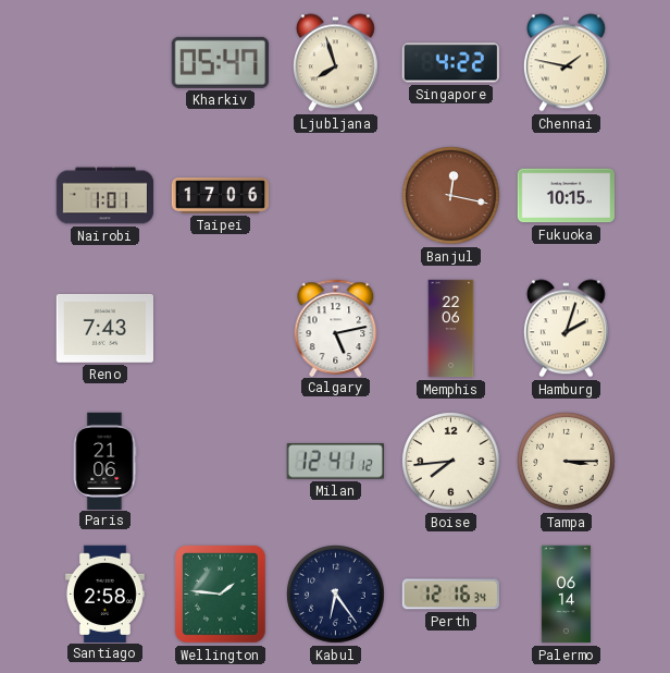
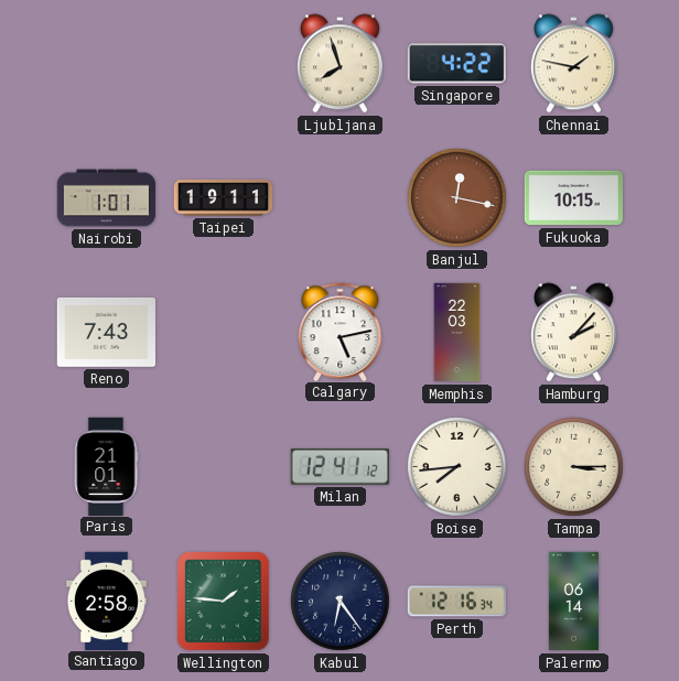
Kharkiv: 05:47 -> none (220, 62)
Taipei: 17:06 -> 19:11 (224, 198)
Memphis: 22:06 -> 22:03 (457, 333)
Hamburg: 2:03 -> 2:07 (573, 333)
Paris: 21:06 -> 21:01 (106, 466)
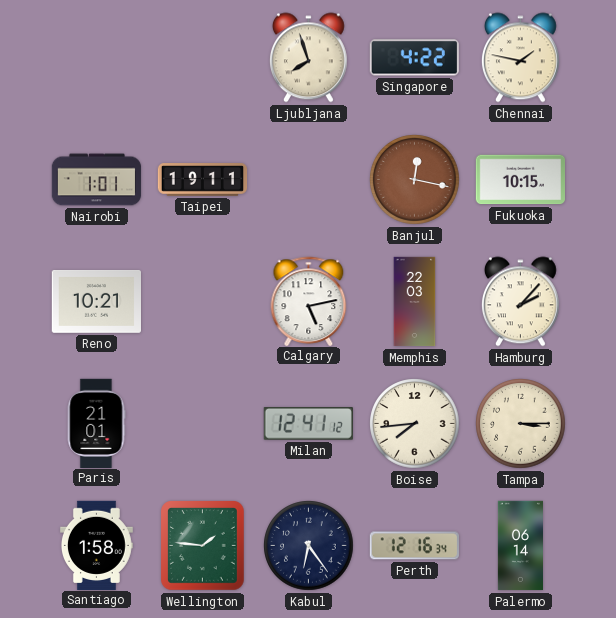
Reno: 7:43 -> 10:21 (96, 301)
Santiago: 2:58 -> 1:58 (96, 545)
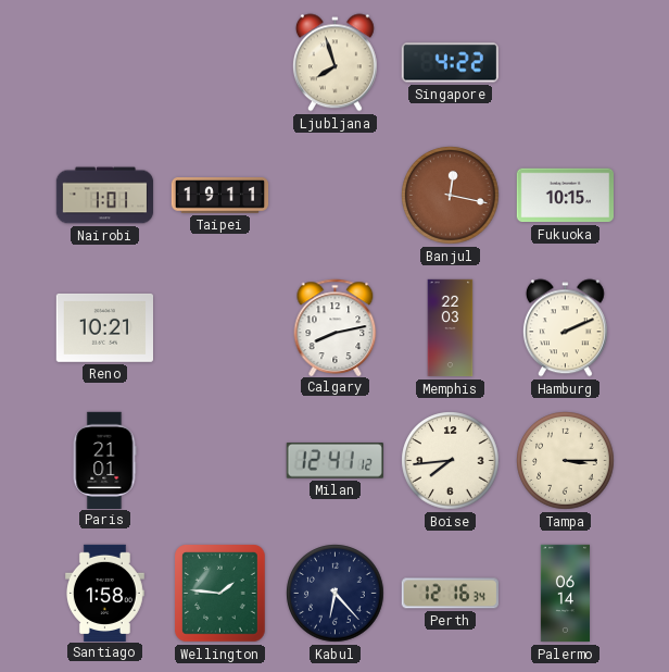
Chennai: 1:47 -> none (520, 58)
Calgary: 5:13 -> 8:13 (336, 327)
Hamburg: 2:07 -> 2:11 (565, 328)
Kabul: 6:24 -> 6:23 (336, 594)
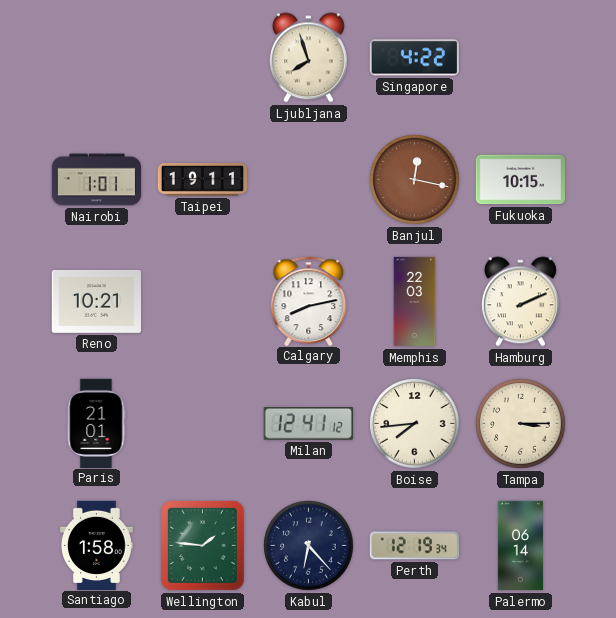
Perth: 12:16 -> 12:19 (414, 546)
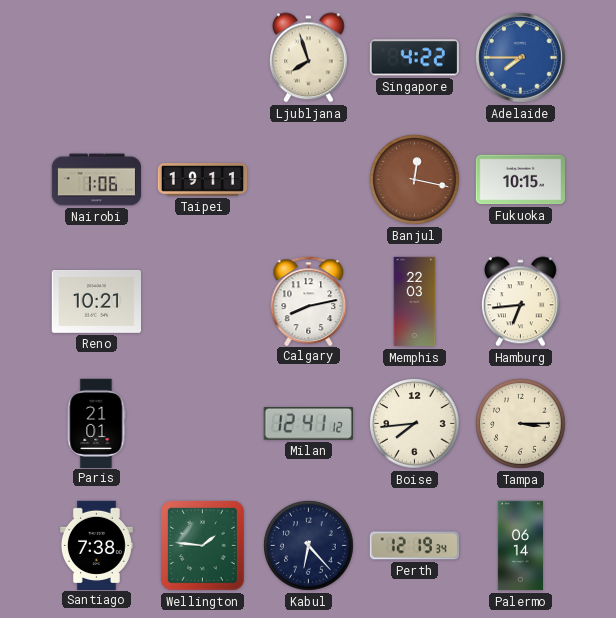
Adelaide: none -> 7:45 (521, 58)
Nairobi: 1:01 -> 1:06 (97, 180)
Hamburg: 2:11 -> 6:44 (520, 302)
Santiago: 1:58 -> 7:38 (96, 545)
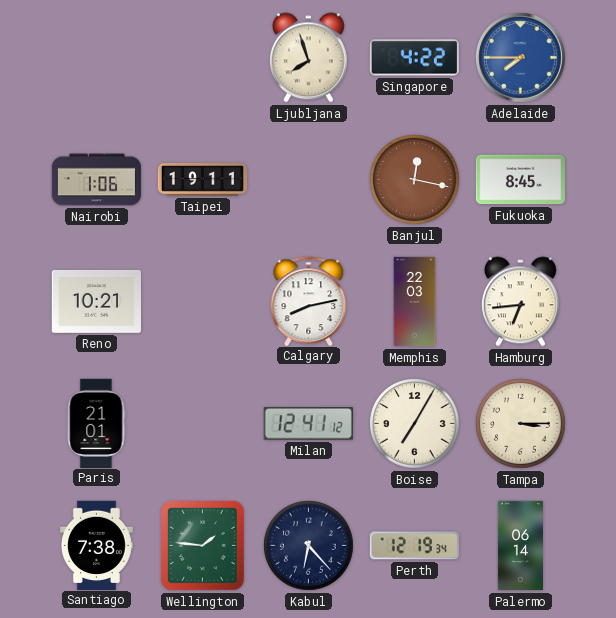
Fukuoka: 10:15 -> 8:45 (520, 180)
Boise: 7:44 -> 7:05 (415, 424)
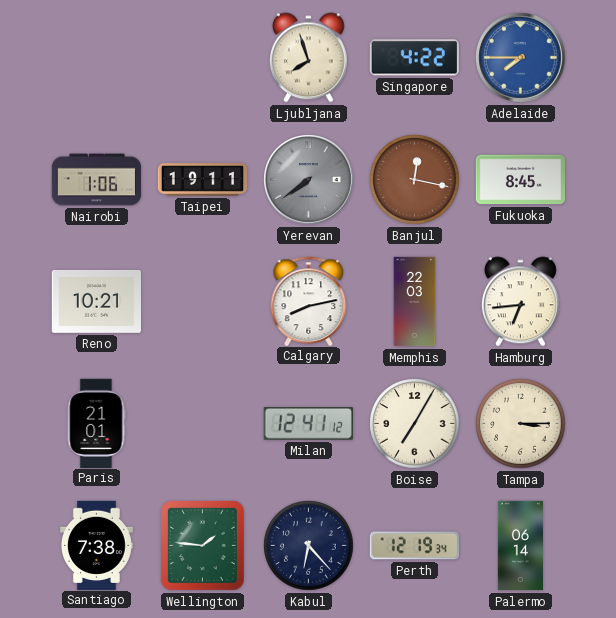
Yerevan: none -> 7:39 (309, 180)
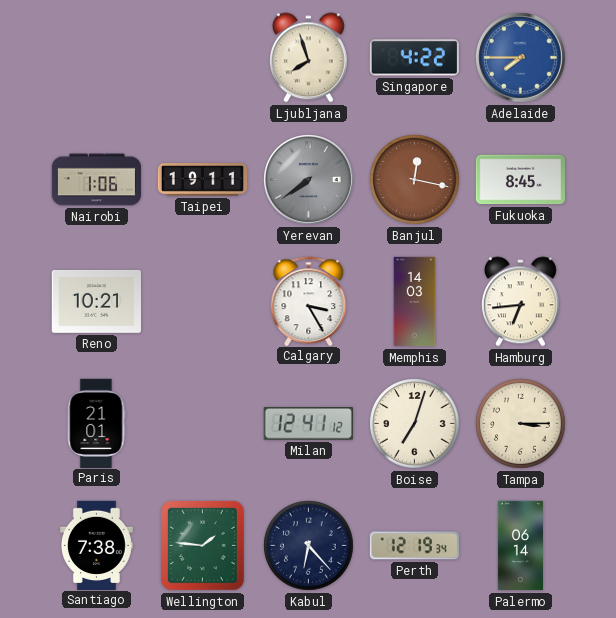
Calgary: 8:13 -> 3:25 (309, 301)
Memphis: 22:03 -> 14:03 (415, 302)
Boise: 7:05 -> 7:03 (415, 424)
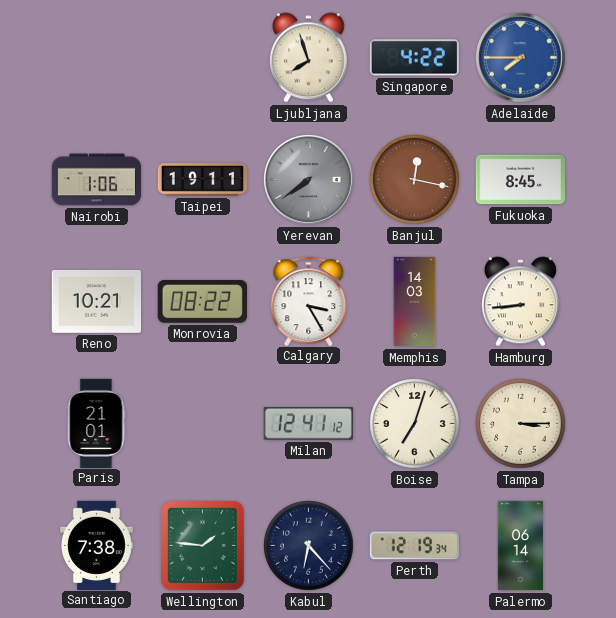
Monrovia: none -> 08:22 (202, 301)
Hamburg: 6:44 -> 8:44 (520, 302)
